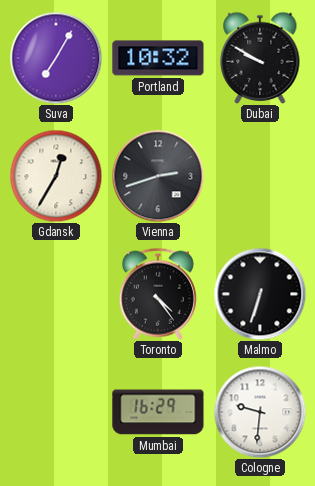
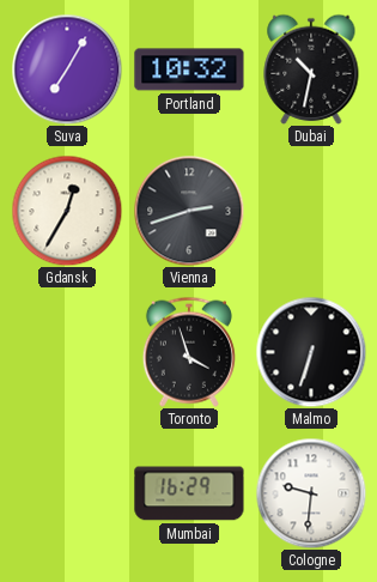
Dubai: 9:50 -> 10:32 (311, 69)
Toronto: 4:24 -> 3:57 (189, 352)
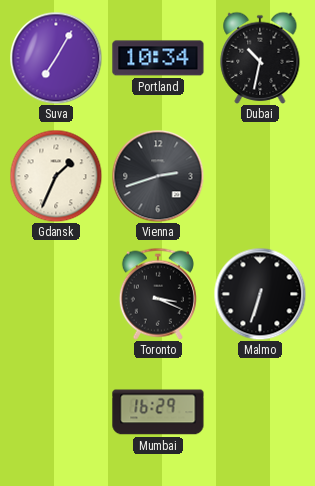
Portland: 10:32 -> 10:34 (158, 58)
Gdansk: 12:35 -> 1:34 (56, 176)
Toronto: 3:57 -> 3:19 (158, 294)
Cologne: 9:31 -> none (311, 493)
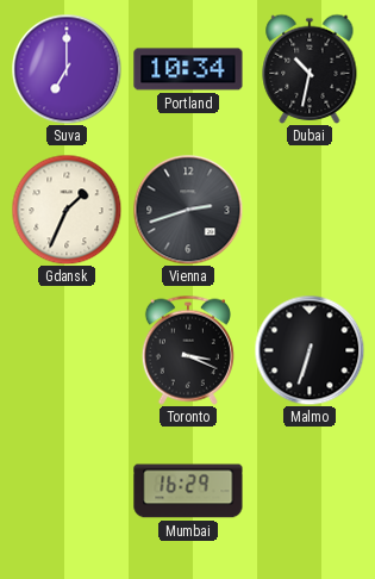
Suva: 7:05 -> 7:00 (67, 69)
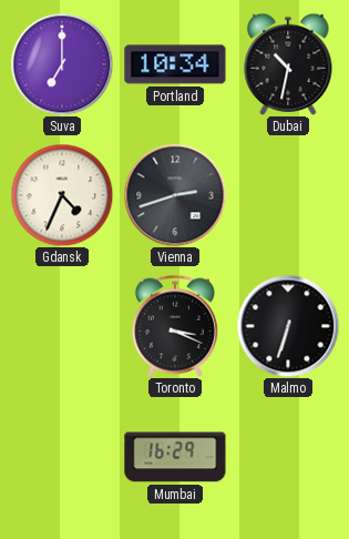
Gdansk: 1:34 -> 4:34 (62, 195)
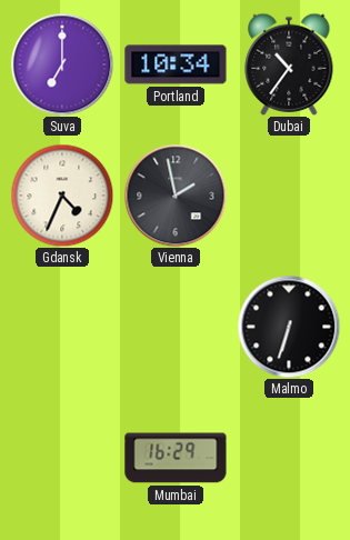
Dubai: 10:32 -> 10:36 (289, 64)
Vienna: 2:42 -> 1:58 (176, 196)
Toronto: 3:19 -> none (175, 326)
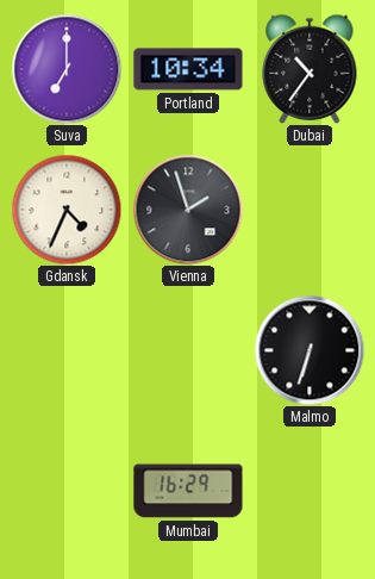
Vienna: 1:58 -> 1:57 (188, 210)
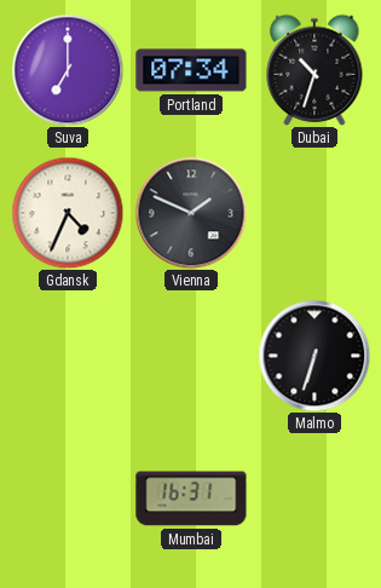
Portland: 10:34 -> 07:34 (191, 70)
Dubai: 10:36 -> 10:33 (314, 70)
Vienna: 1:57 -> 1:49 (191, 213)
Mumbai: 16:29 -> 16:31 (191, 498)
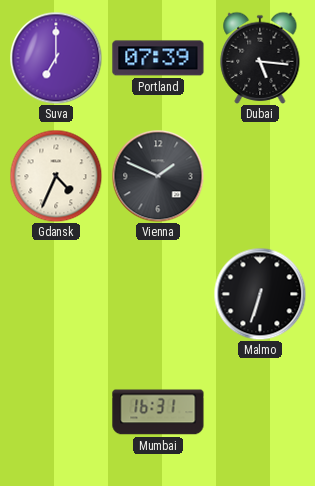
Portland: 07:34 -> 07:39 (158, 58)
Dubai: 10:33 -> 5:16 (260, 58)
